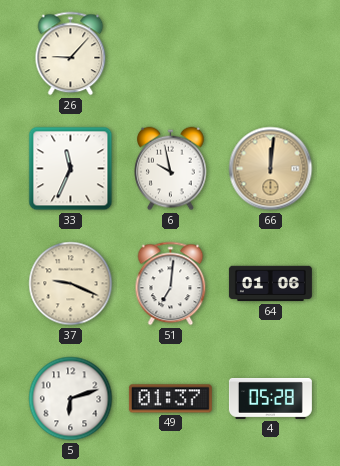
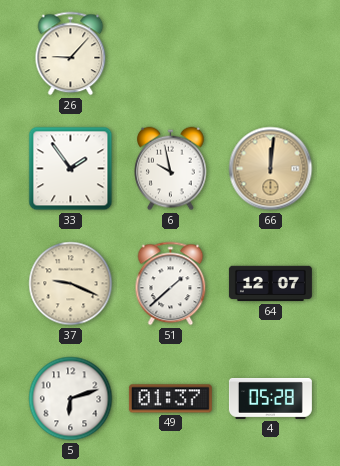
33: 11:34 -> 1:54 (71, 169)
51: 7:01 -> 1:38 (171, 284)
64: 01:06 -> 12:07 (270, 284)
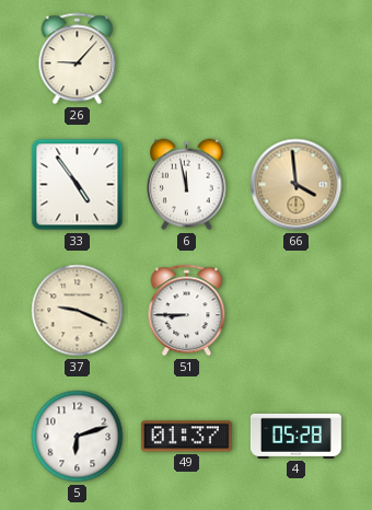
33: 1:54 -> 4:54 (78, 185)
6: 9:58 -> 11:58 (187, 185)
66: 12:01 -> 3:59 (297, 185)
51: 1:38 -> 8:45 (187, 311)
64: 12:07 -> none (270, 284)
